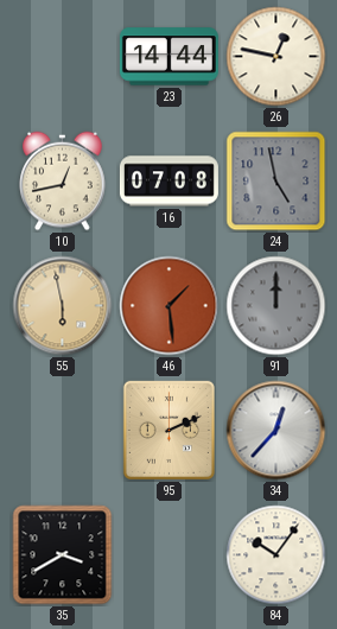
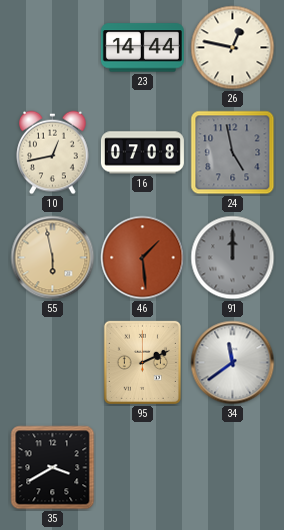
34: 12:37 -> 11:39 (233, 363)
84: 10:06 -> none (276, 555)
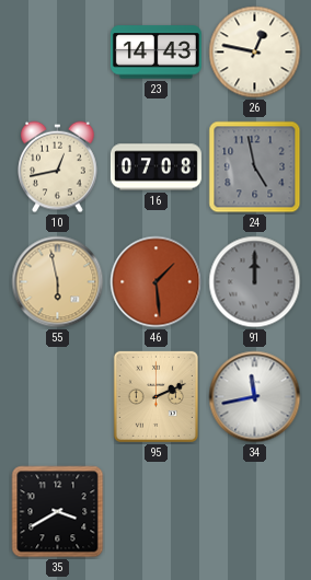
23: 14:44 -> 14:43 (155, 53)
34: 11:39 -> 11:43 (255, 397)
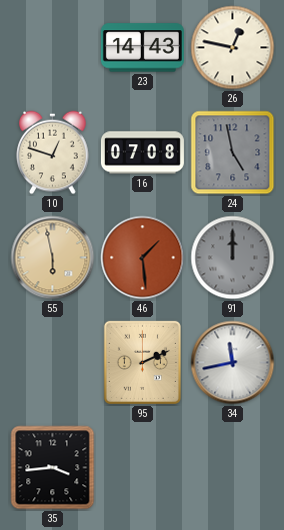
10: 12:43 -> 12:48 (53, 153)
35: 3:40 -> 3:44 (53, 468)
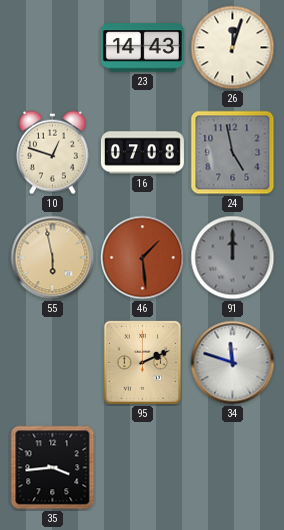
26: 12:47 -> 12:03 (233, 48)
34: 11:43 -> 11:48 (233, 363)
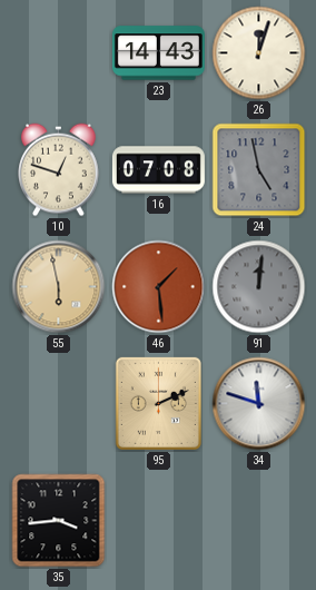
91: 12:00 -> 12:01 (259, 287)
